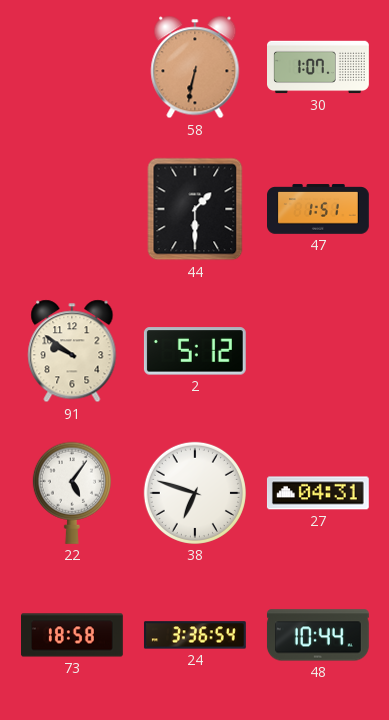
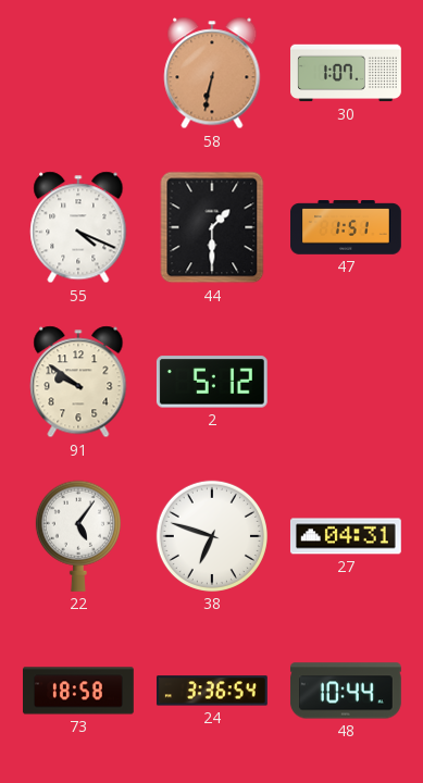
55: none -> 4:19 (78, 227)
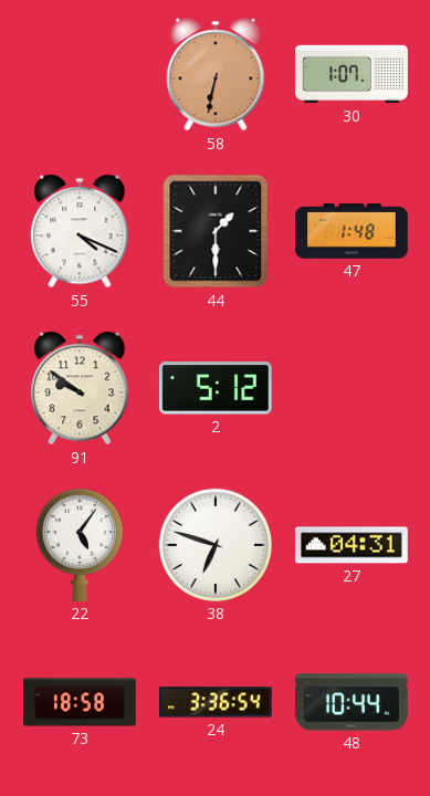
47: 1:51 -> 1:48 (353, 231)
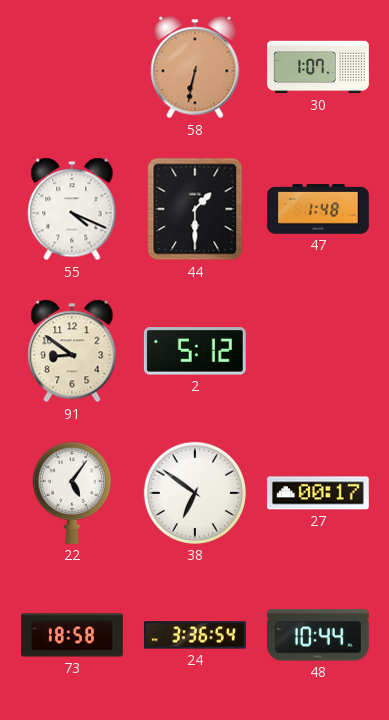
91: 9:51 -> 8:51 (72, 351)
38: 6:48 -> 6:51 (195, 493)
27: 04:31 -> 00:17 (318, 493)
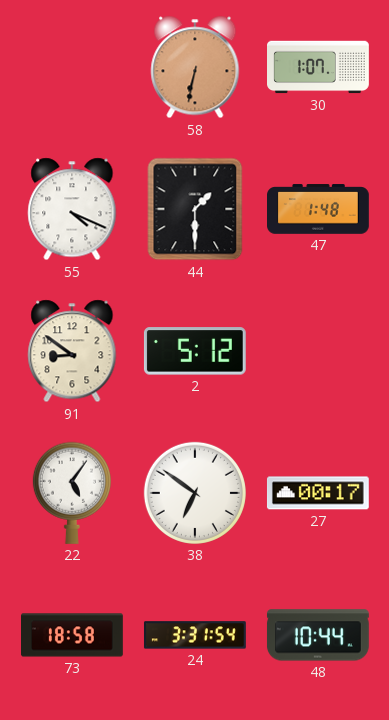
24: 3:36 -> 3:31 (195, 635)
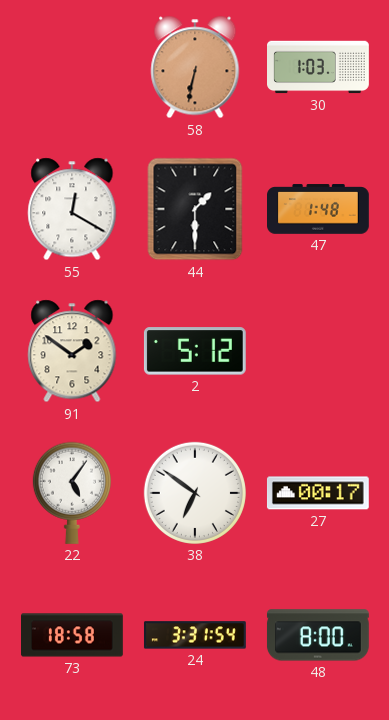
30: 1:07 -> 1:03 (319, 67)
55: 4:19 -> 12:20 (72, 209)
91: 8:51 -> 1:51 (72, 351)
48: 10:44 -> 8:00 (318, 635)
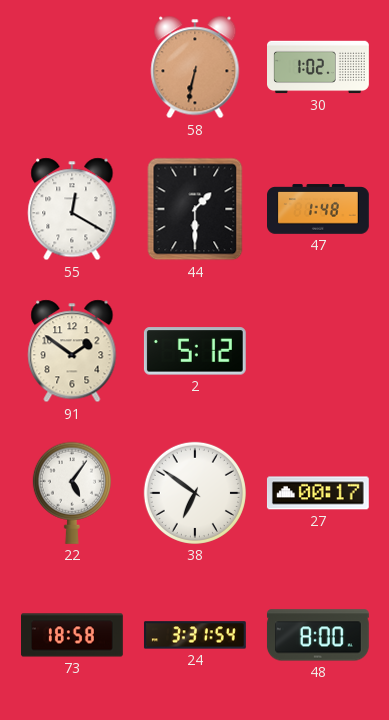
30: 1:03 -> 1:02 (319, 67)
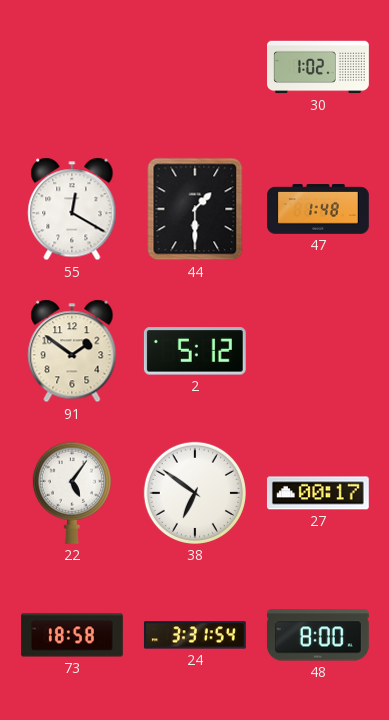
58: 6:32 -> none (195, 67)
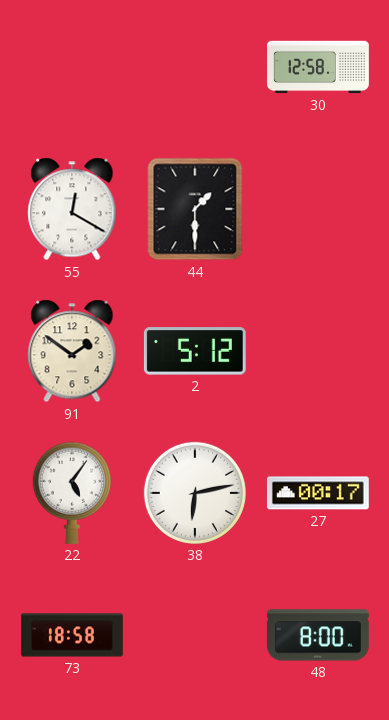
30: 1:02 -> 12:58 (319, 67)
47: 1:48 -> none (319, 209)
38: 6:51 -> 6:13 (195, 493)
24: 3:31 -> none (195, 635)
